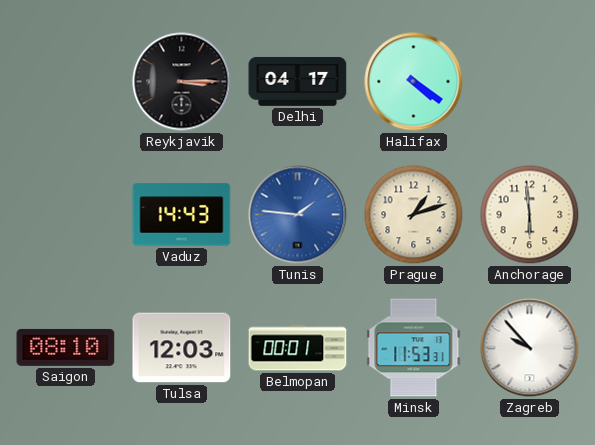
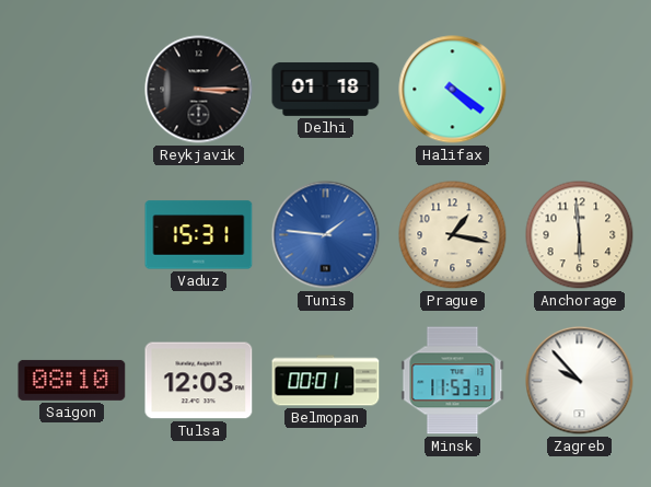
Delhi: 04:17 -> 01:18 (326, 89)
Vaduz: 14:43 -> 15:31 (199, 235)
Prague: 1:12 -> 1:17 (453, 235)
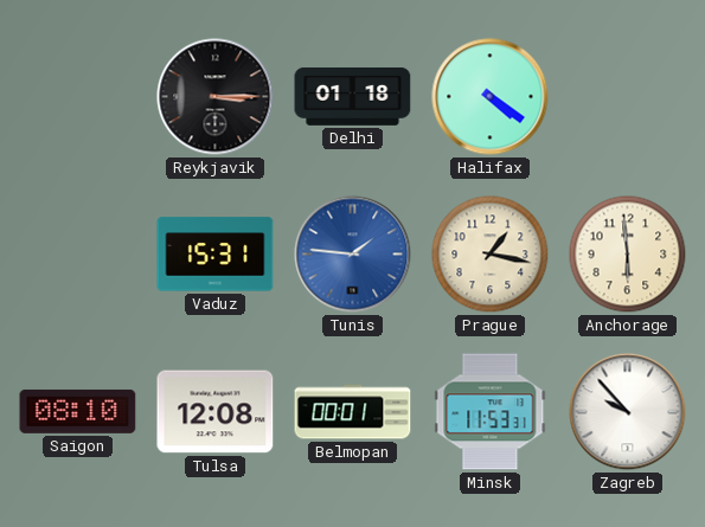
Tulsa: 12:03 -> 12:08 (216, 412)
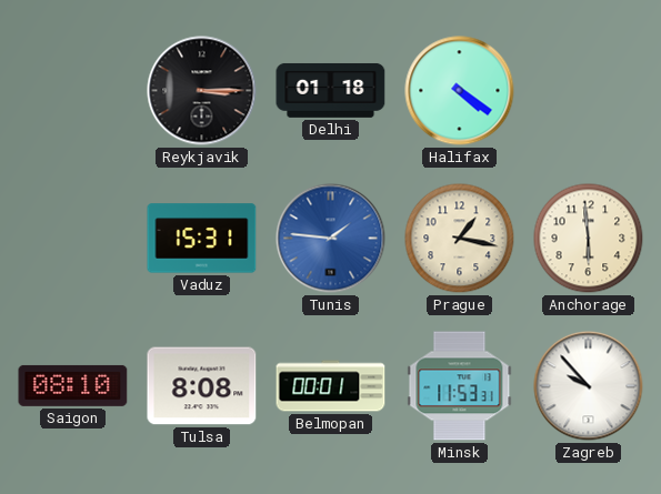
Tulsa: 12:08 -> 8:08 (202, 386)
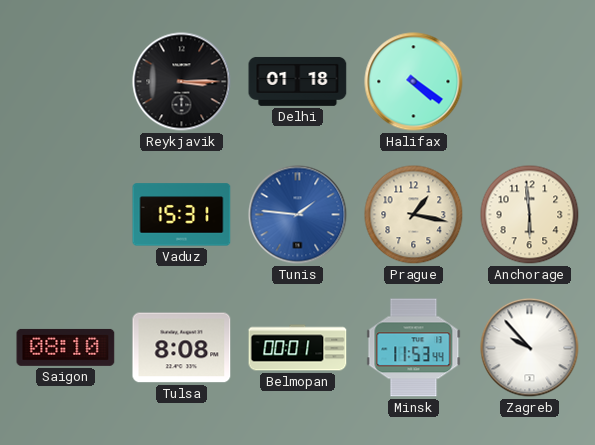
Minsk: 11:53:31 -> 11:53:44 (414, 348)
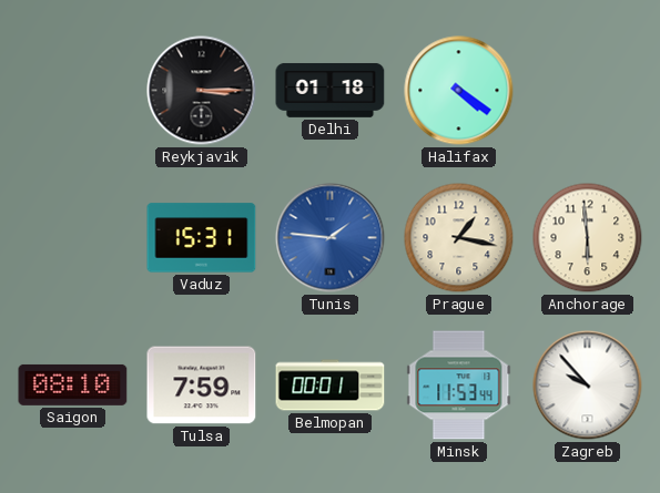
Tulsa: 8:08 -> 7:59 (202, 386)
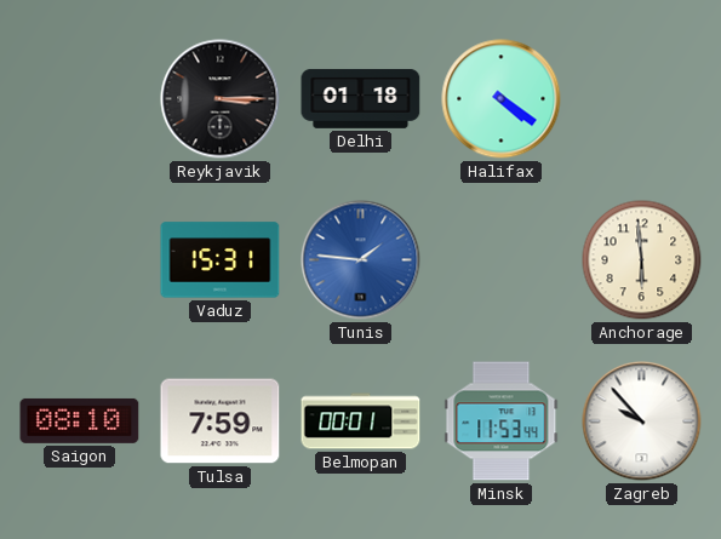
Prague: 1:17 -> none (459, 238)
